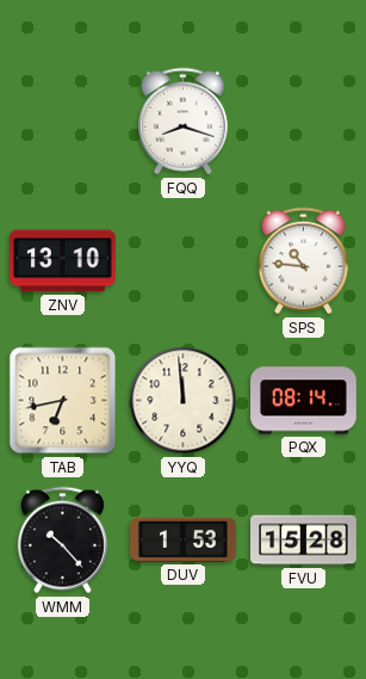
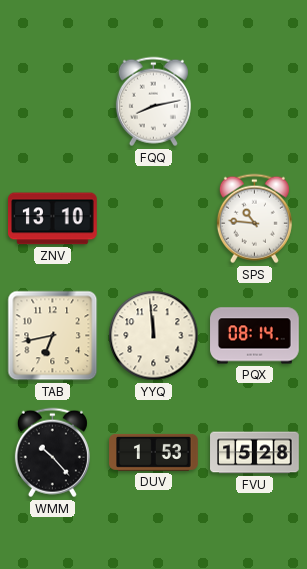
FQQ: 8:18 -> 8:13 (153, 102)
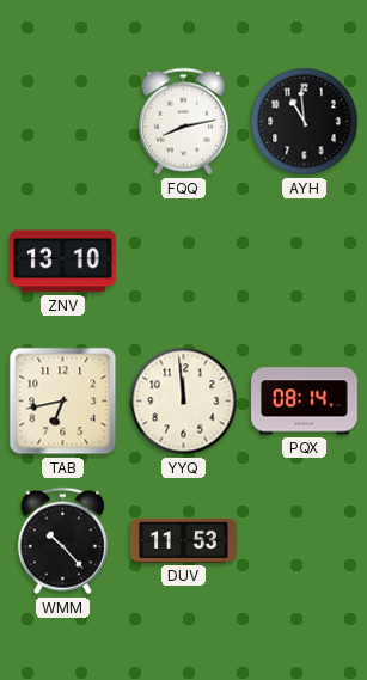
AYH: none -> 10:59 (305, 122)
SPS: 10:46 -> none (254, 219)
DUV: 1:53 -> 11:53 (184, 540)
FVU: 15:28 -> none (255, 453)
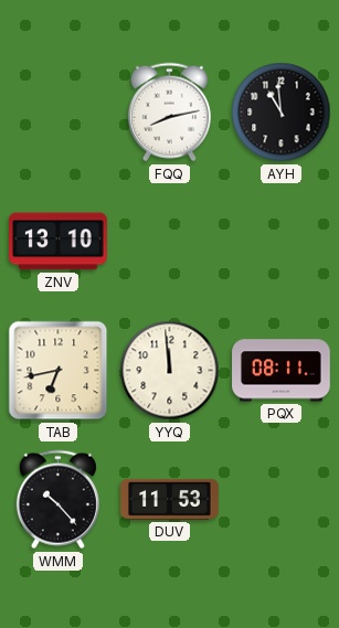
PQX: 08:14 -> 08:11 (282, 371)
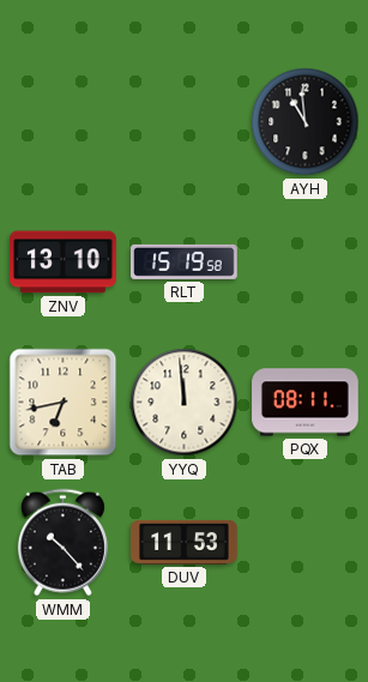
FQQ: 8:13 -> none (169, 113)
RLT: none -> 15:19 (185, 261)
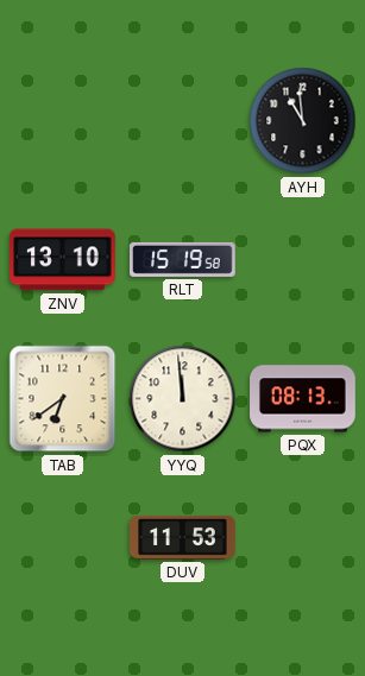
TAB: 6:43 -> 6:39 (63, 399)
PQX: 08:11 -> 08:13 (303, 399)
WMM: 10:23 -> none (62, 543)
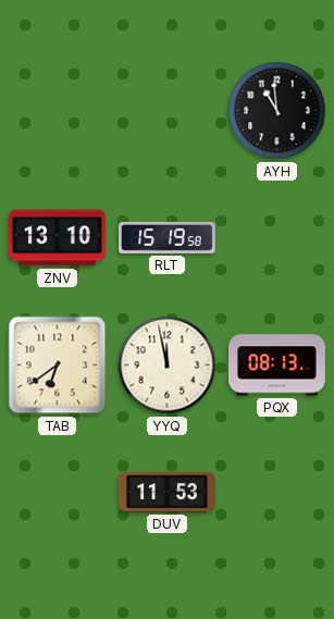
YYQ: 11:59 -> 11:58 (168, 366)
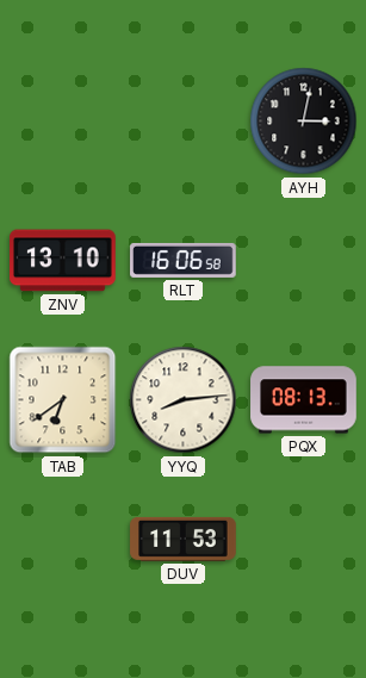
AYH: 10:59 -> 3:02 (304, 122)
RLT: 15:19 -> 16:06 (184, 260)
YYQ: 11:58 -> 8:14 (184, 400)
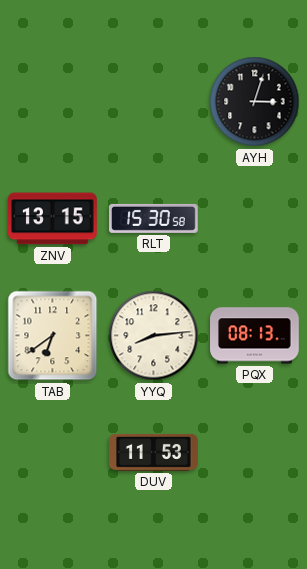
AYH: 3:02 -> 3:03 (255, 102)
ZNV: 13:10 -> 13:15 (53, 219)
RLT: 16:06 -> 15:30 (154, 218)
